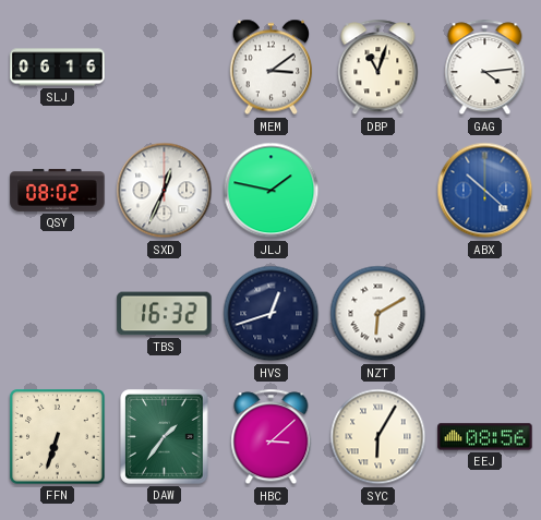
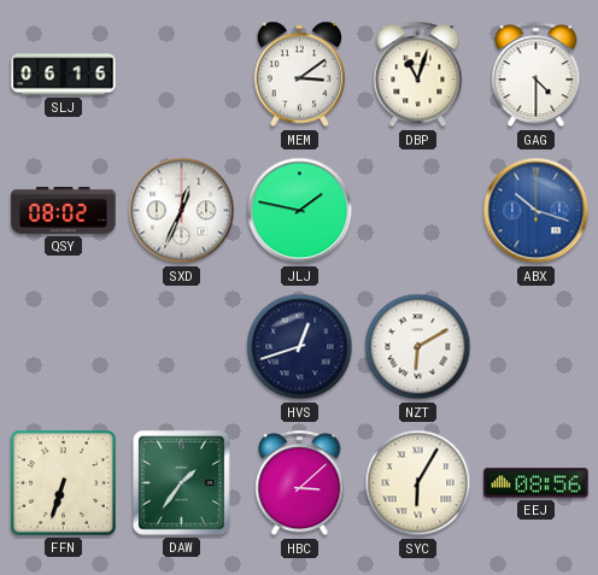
GAG: 4:14 -> 4:30 (537, 75)
ABX: 10:22 -> 10:18 (537, 211)
TBS: 16:32 -> none (165, 314)
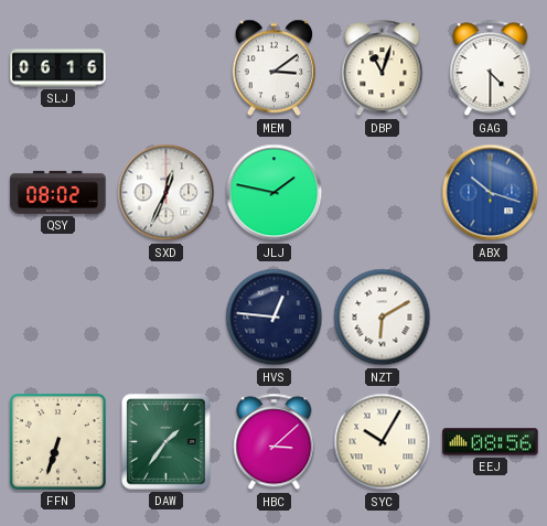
HVS: 12:42 -> 12:46 (275, 318)
SYC: 6:05 -> 10:05 (383, 442)
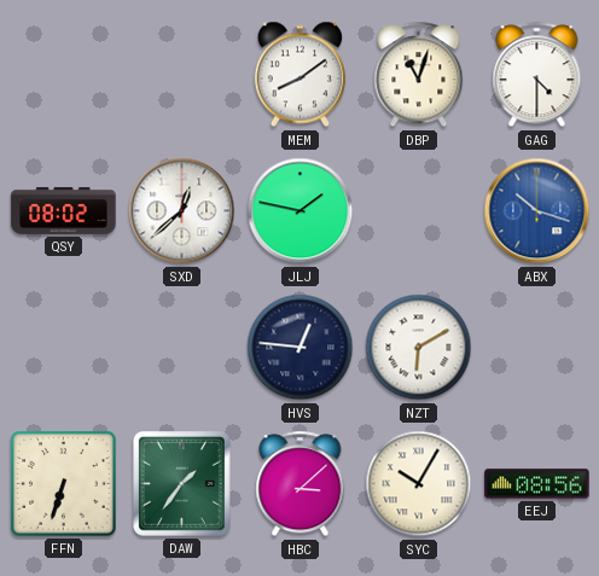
SLJ: 06:16 -> none (58, 68)
MEM: 3:09 -> 8:09 (299, 75)
SXD: 12:34 -> 12:38 (182, 211)
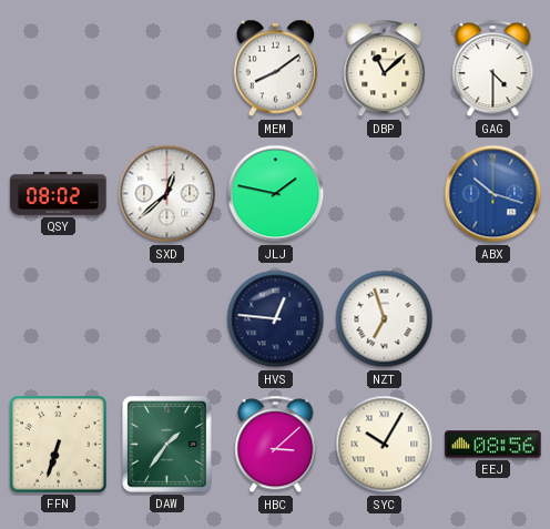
DBP: 11:03 -> 11:08 (385, 69)
NZT: 6:10 -> 6:57 (385, 319)
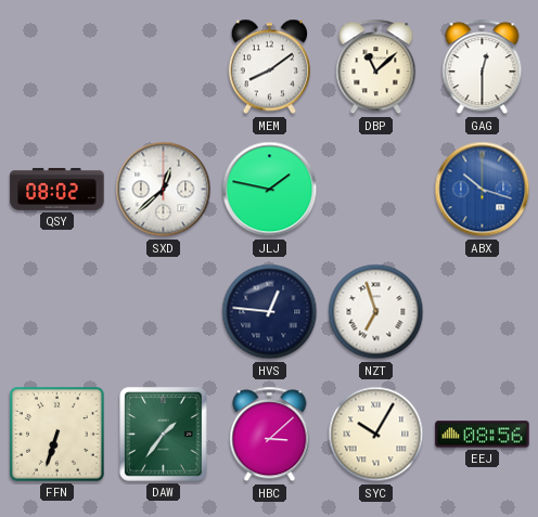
GAG: 4:30 -> 12:30 (483, 67)
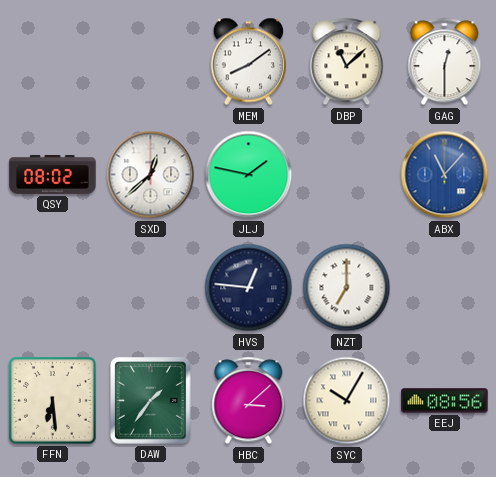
ABX: 10:18 -> 11:07 (445, 175)
NZT: 6:57 -> 7:00 (347, 288)
FFN: 6:33 -> 6:29 (53, 401)
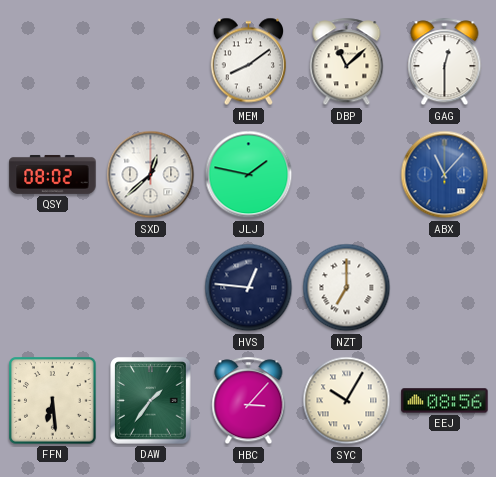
HBC: 3:08 -> 3:07 (249, 401)
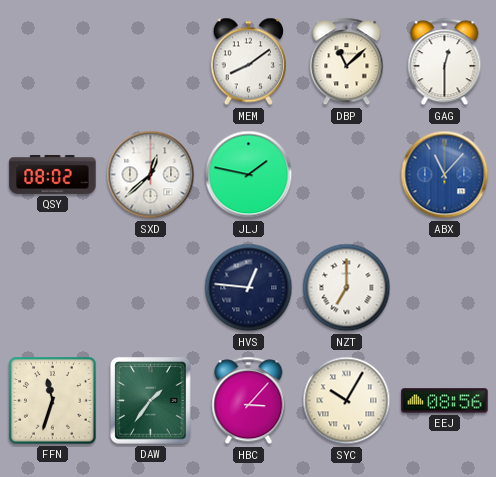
FFN: 6:29 -> 11:33 (53, 401)
